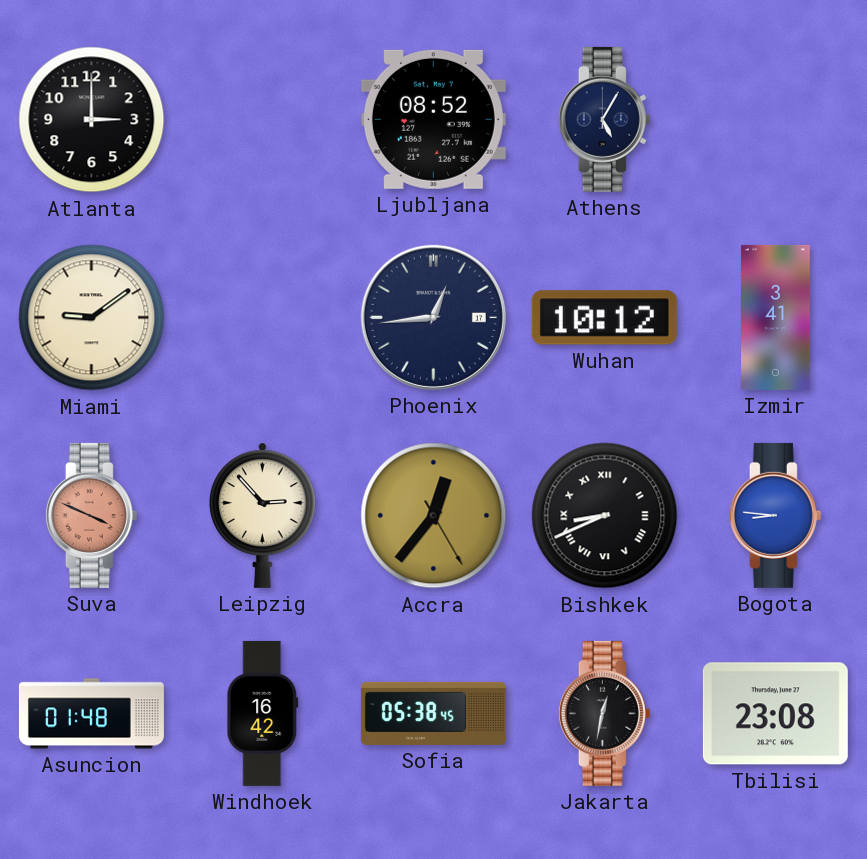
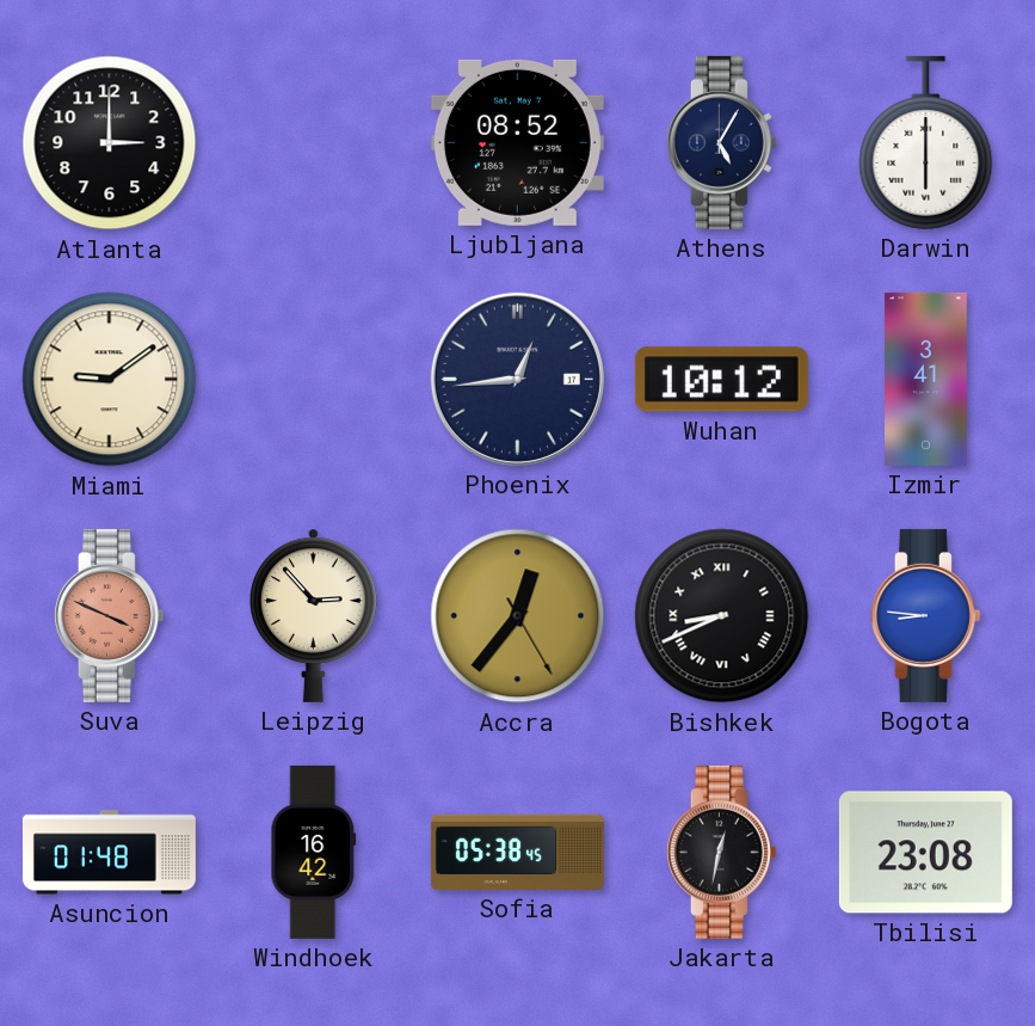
Darwin: none -> 6:00 (926, 142)
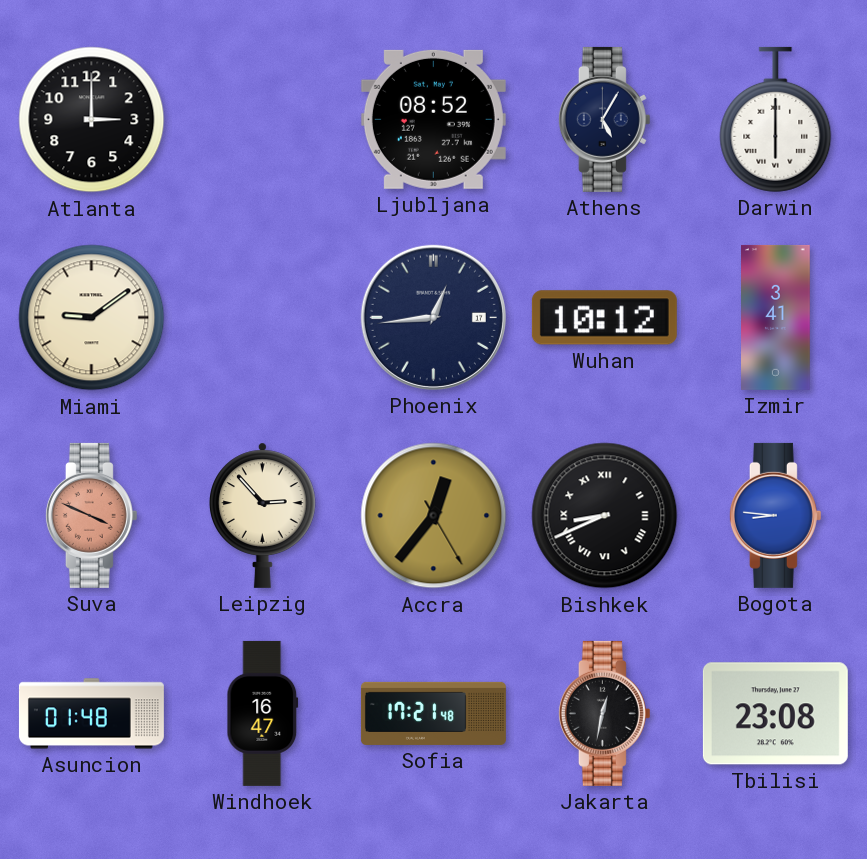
Windhoek: 16:42 -> 16:47 (263, 713)
Sofia: 05:38 -> 17:21 (433, 713)
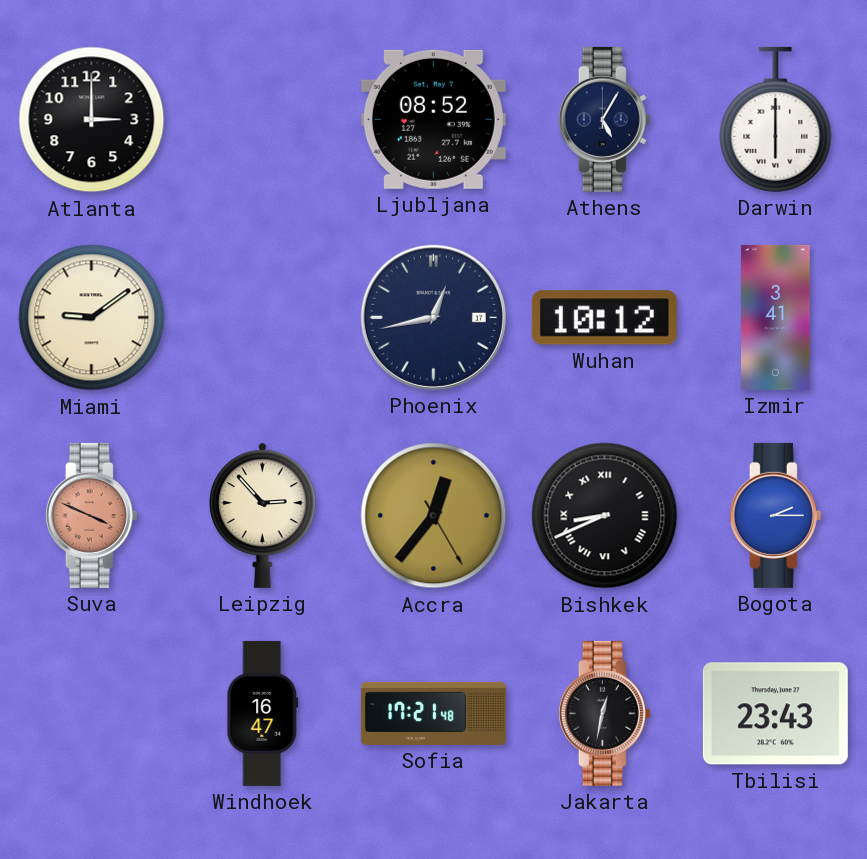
Phoenix: 12:44 -> 12:43 (433, 317)
Bogota: 8:46 -> 2:15 (775, 515)
Asuncion: 01:48 -> none (91, 714)
Tbilisi: 23:08 -> 23:43 (775, 714)
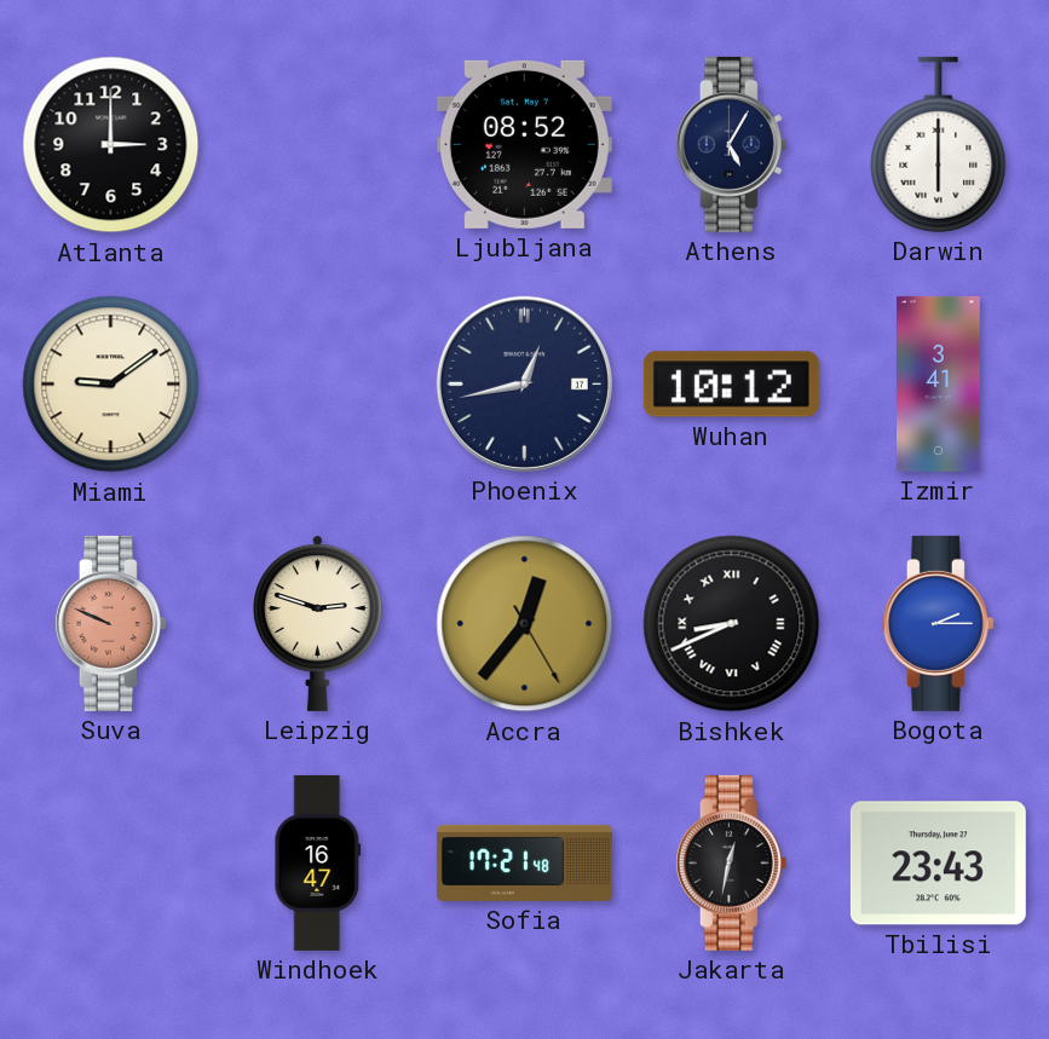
Suva: 3:49 -> 9:49 (110, 623)
Leipzig: 2:53 -> 2:48 (318, 623)
